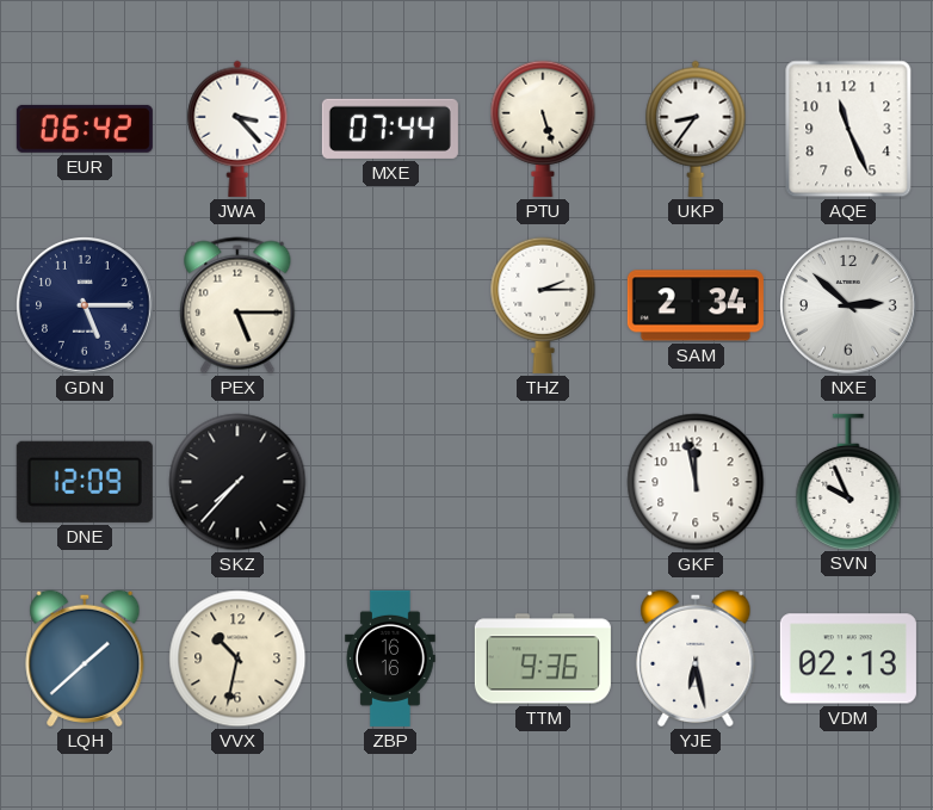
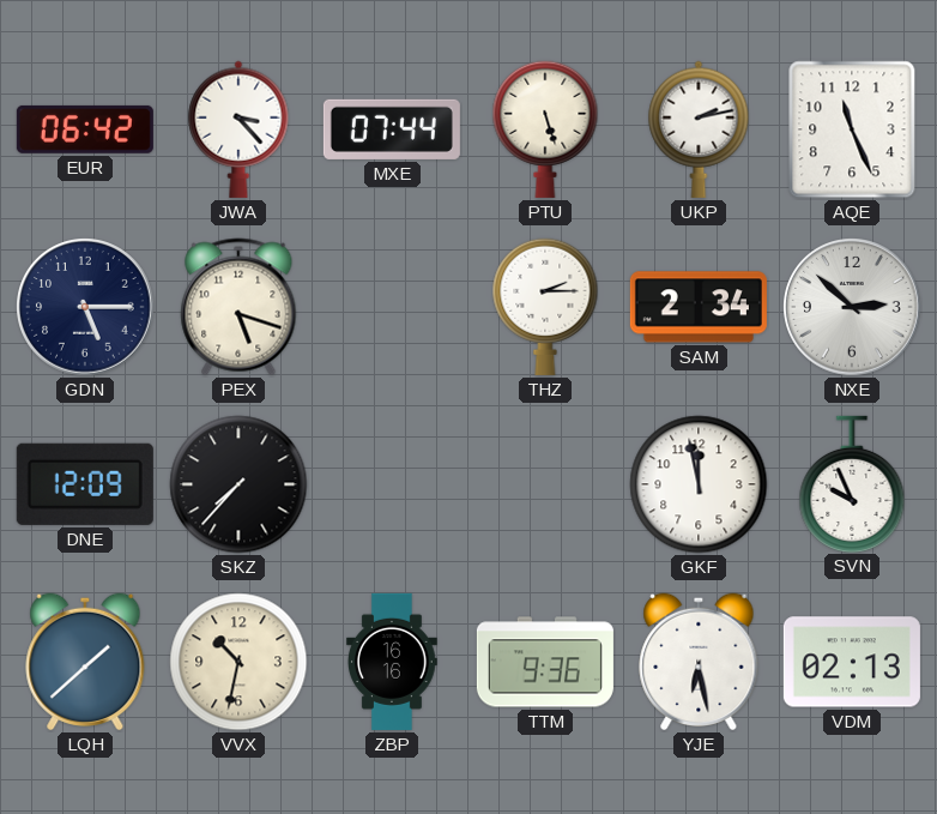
UKP: 8:36 -> 2:13 (699, 129)
PEX: 5:15 -> 5:18 (238, 307)
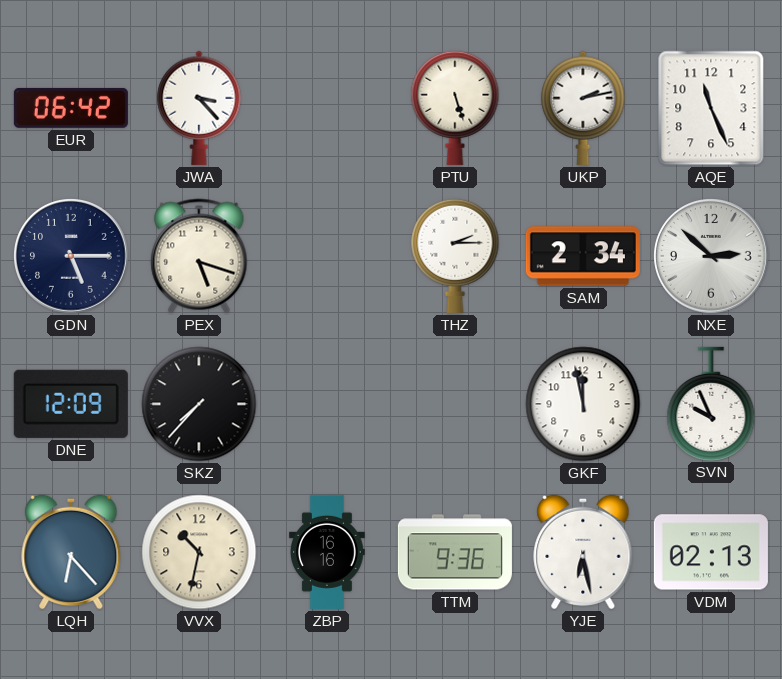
MXE: 07:44 -> none (392, 129)
LQH: 1:38 -> 6:23 (71, 552)
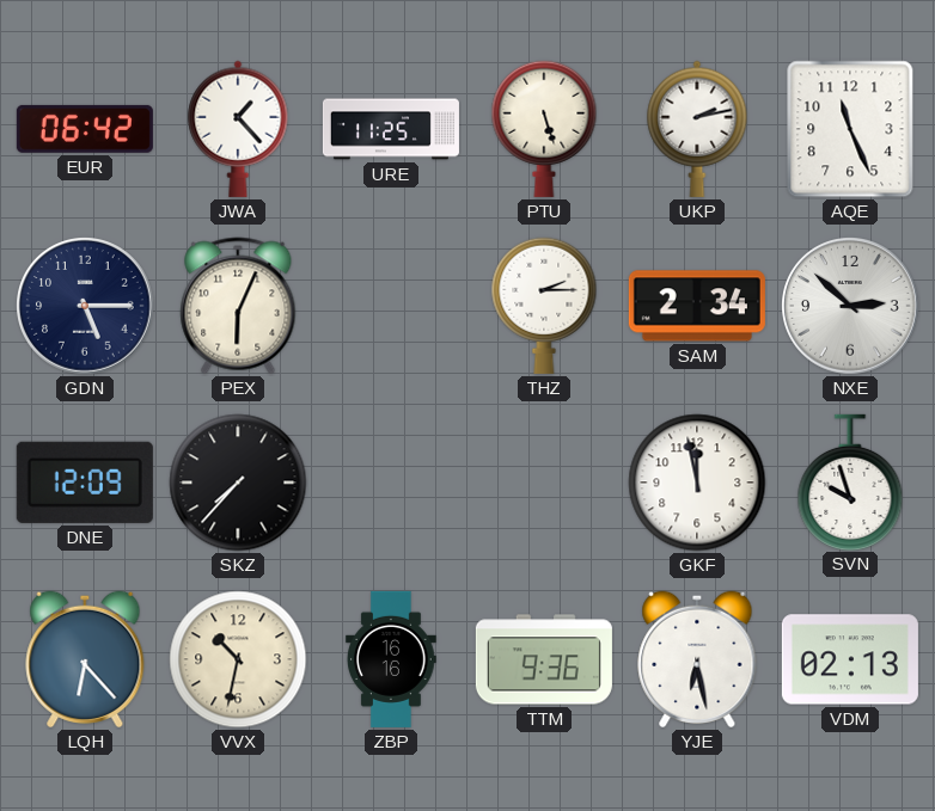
JWA: 3:23 -> 1:23 (238, 129)
URE: none -> 11:25 (391, 129)
PEX: 5:18 -> 6:04 (238, 306)
SVN: 9:56 -> 9:57 (850, 481)
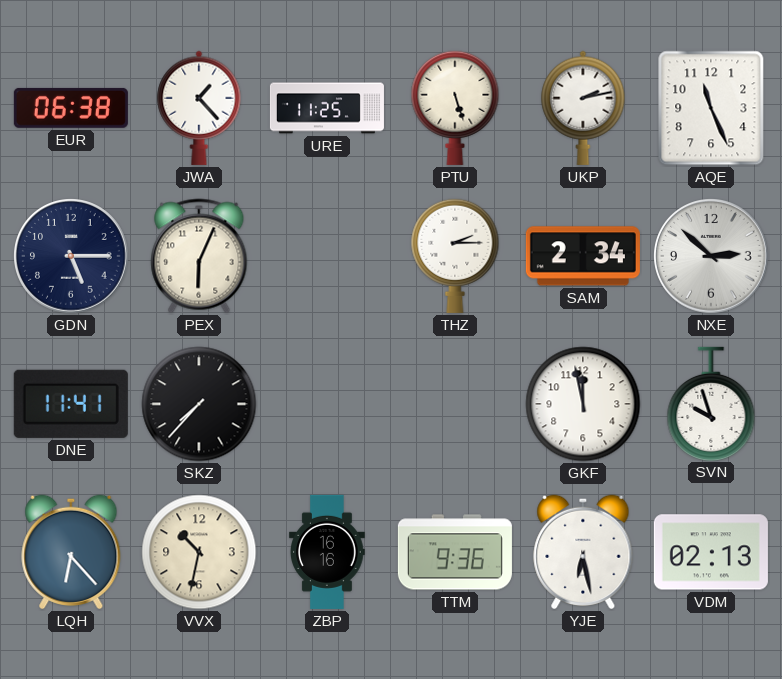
EUR: 06:42 -> 06:38 (71, 108)
DNE: 12:09 -> 11:41 (71, 404)
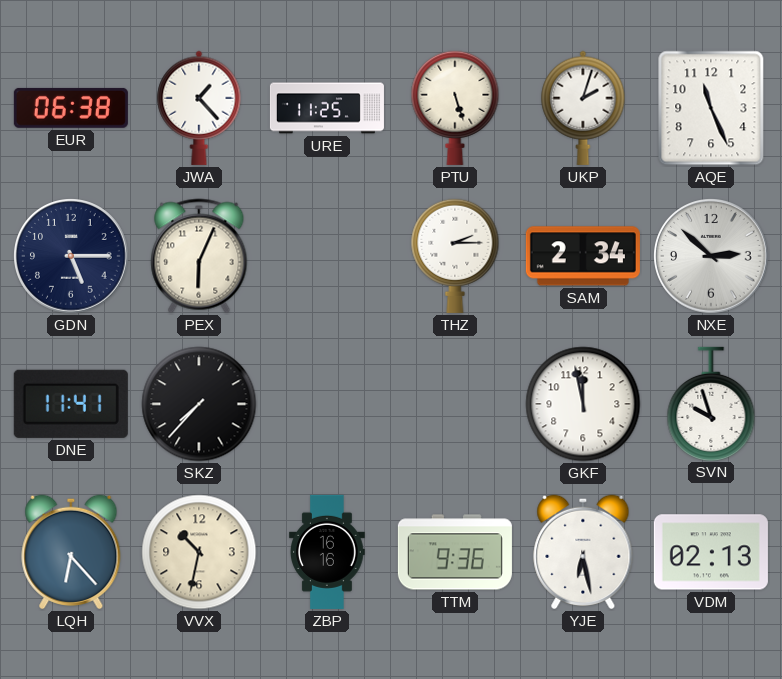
UKP: 2:13 -> 2:03 (583, 108)
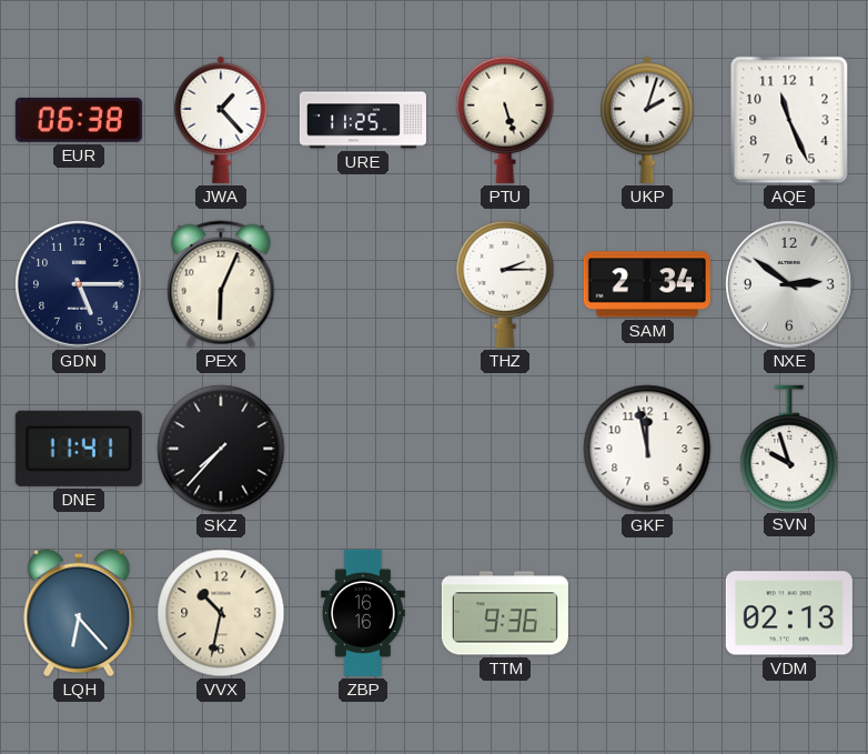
NXE: 2:52 -> 2:51 (790, 285)
YJE: 6:28 -> none (583, 552)
